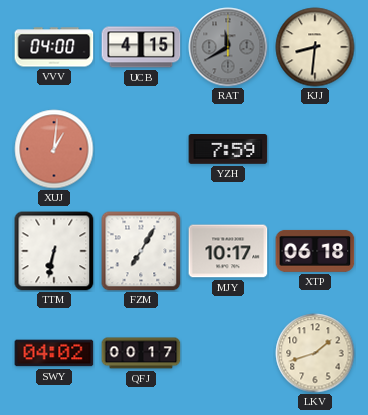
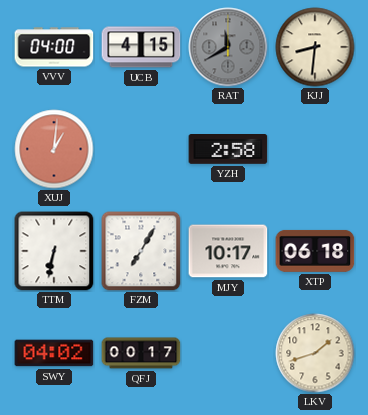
YZH: 7:59 -> 2:58 (228, 150)
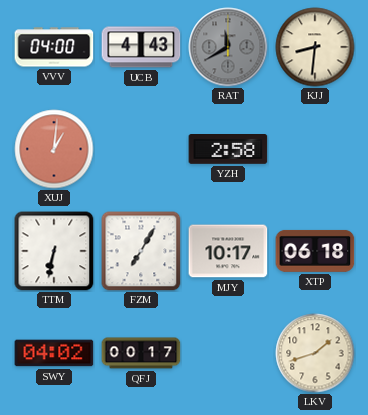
UCB: 4:15 -> 4:43 (141, 47)
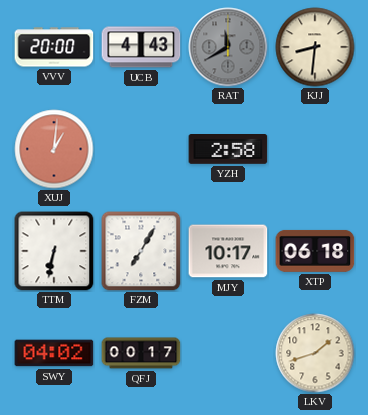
VVV: 04:00 -> 20:00 (54, 47)
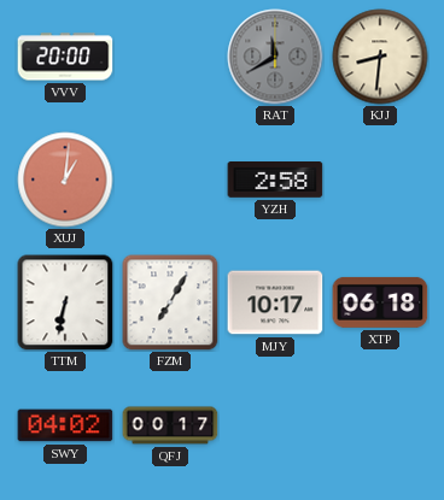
UCB: 4:43 -> none (141, 47)
LKV: 1:42 -> none (315, 353)
